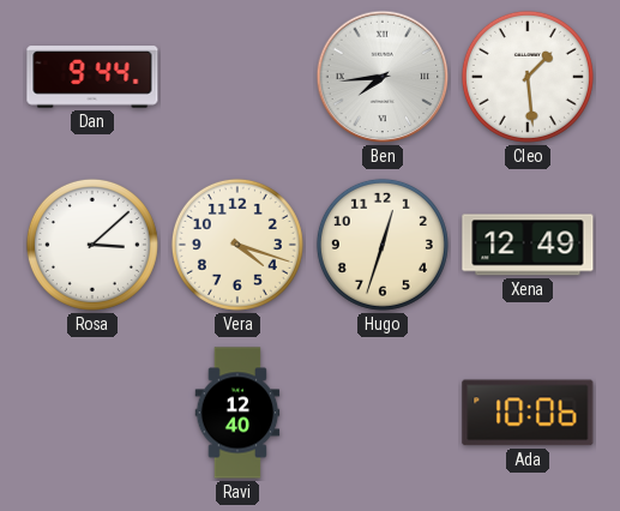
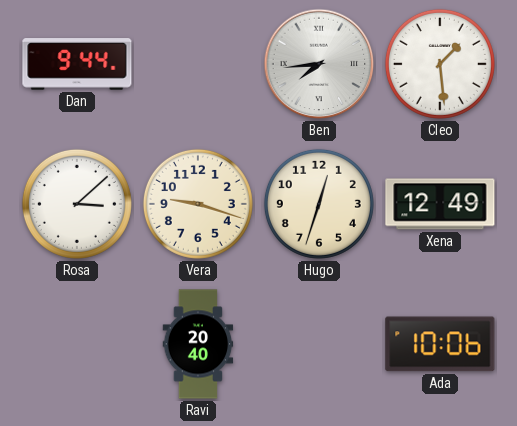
Vera: 4:18 -> 9:18 (198, 204)
Ravi: 12:40 -> 20:40 (198, 344)
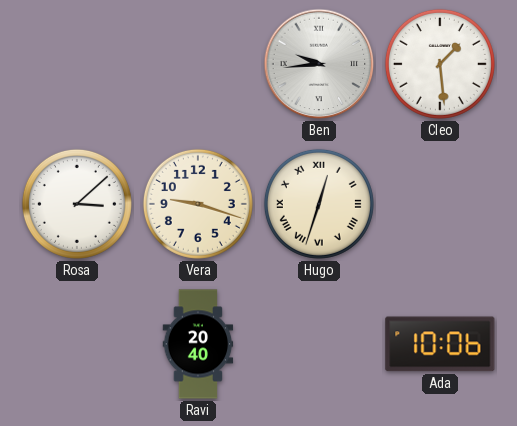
Dan: 9:44 -> none (77, 64)
Ben: 7:44 -> 9:44 (319, 64)
Hugo numerals: Arabic -> Roman (319, 204)
Xena: 12:49 -> none (440, 204)
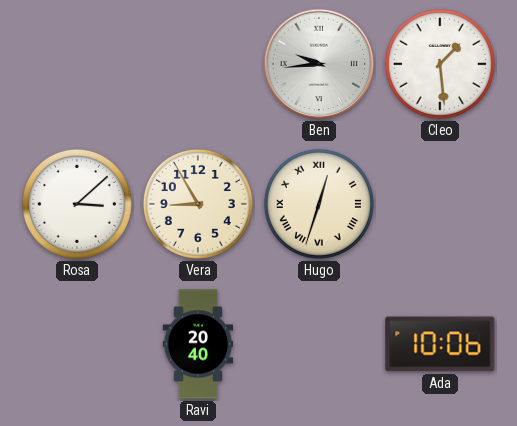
Vera: 9:18 -> 8:55 (198, 204)
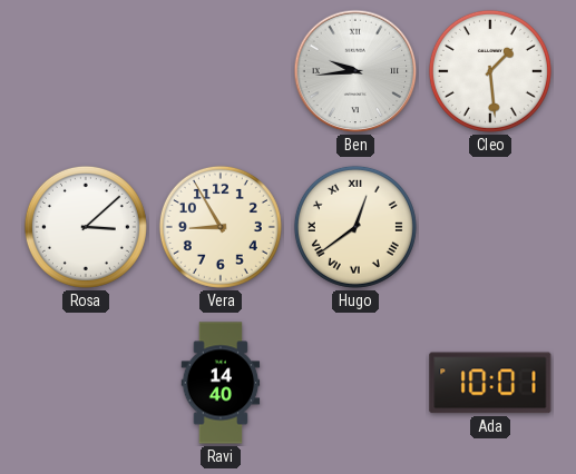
Hugo: 12:33 -> 12:39 (355, 227)
Ravi: 20:40 -> 14:40 (221, 383)
Ada: 10:06 -> 10:01 (490, 383)
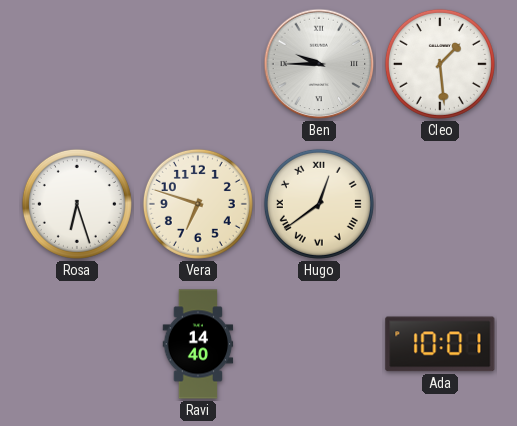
Ben: 9:44 -> 9:45 (319, 64)
Rosa: 3:08 -> 6:27 (77, 204)
Vera: 8:55 -> 6:48 (198, 204)
